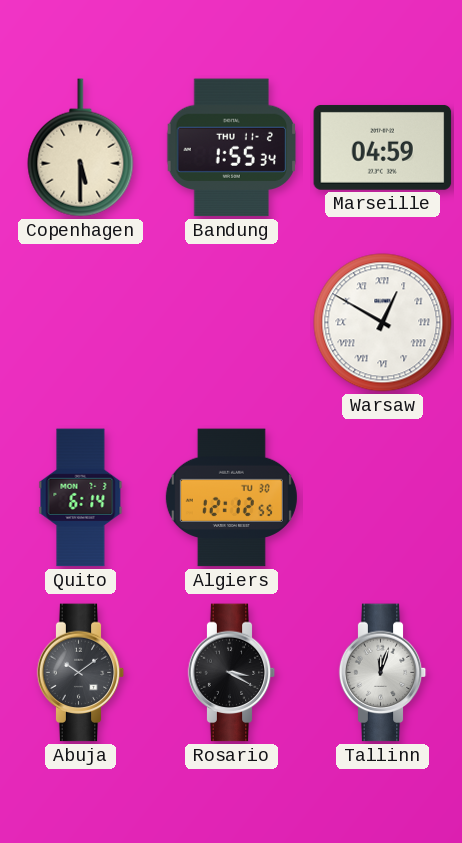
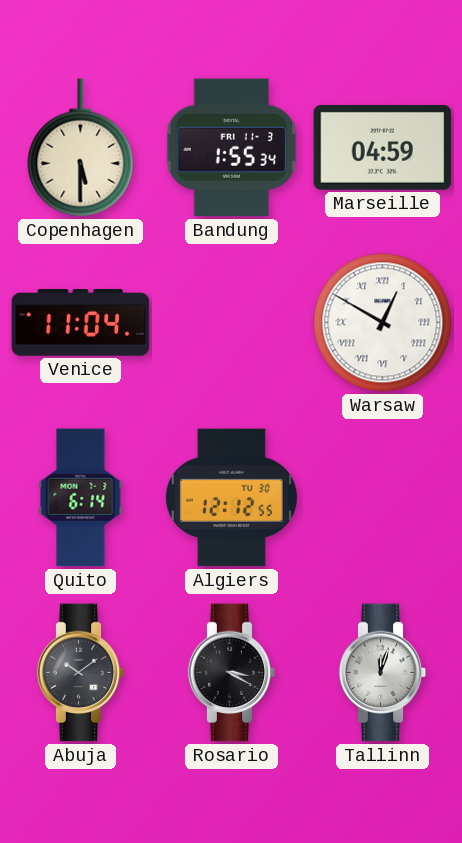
Bandung date: THU 11-2 -> FRI 11-3 (232, 148)
Venice: none -> 11:04 (81, 323)
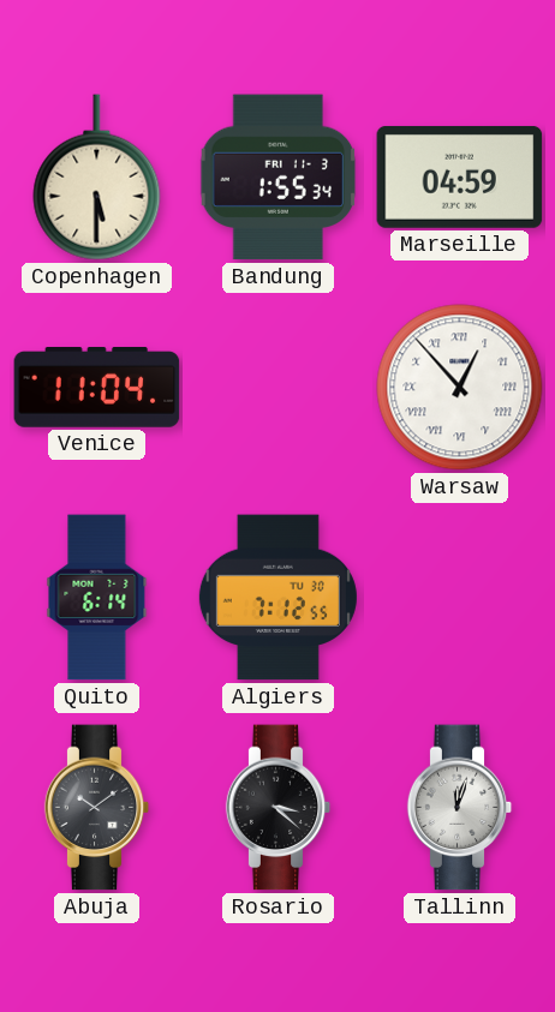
Warsaw: 12:50 -> 12:53 (460, 388)
Algiers: 12:12 -> 7:12 (277, 598)
Rosario: 3:20 -> 3:22 (279, 808)
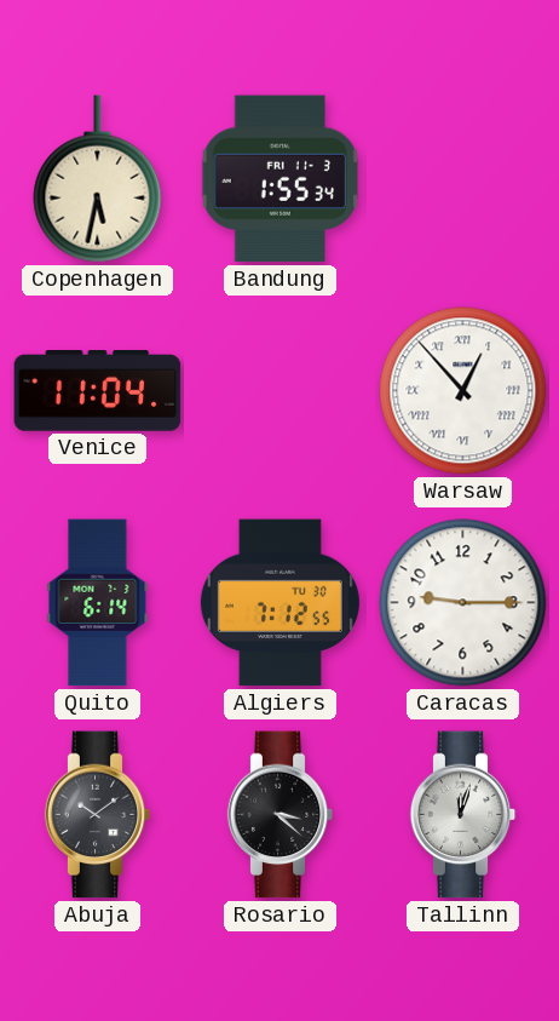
Copenhagen: 5:30 -> 5:32 (98, 179)
Marseille: 04:59 -> none (460, 176)
Caracas: none -> 9:15 (463, 603)
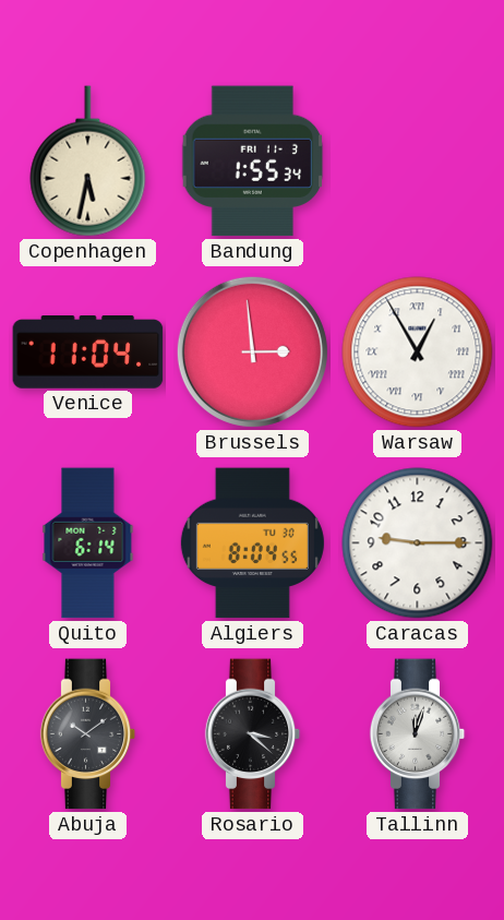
Brussels: none -> 2:59 (252, 351)
Warsaw: 12:53 -> 12:55 (418, 353)
Algiers: 7:12 -> 8:04 (252, 543)
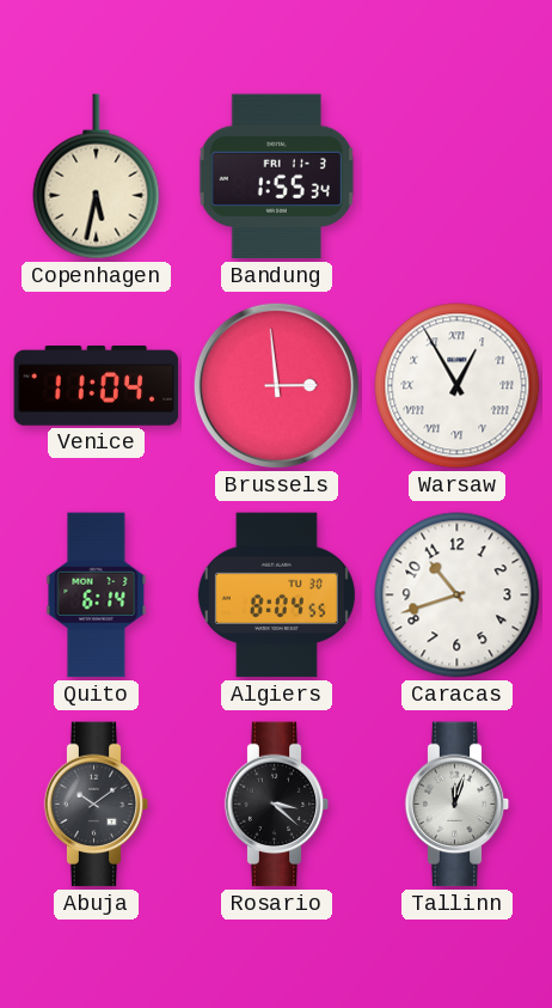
Caracas: 9:15 -> 10:42 (458, 595)
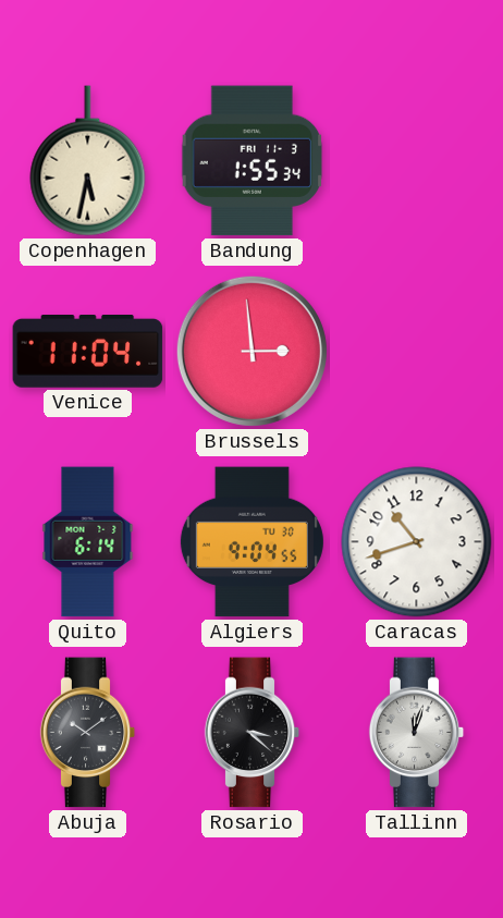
Warsaw: 12:55 -> none (458, 386)
Algiers: 8:04 -> 9:04 (251, 542)
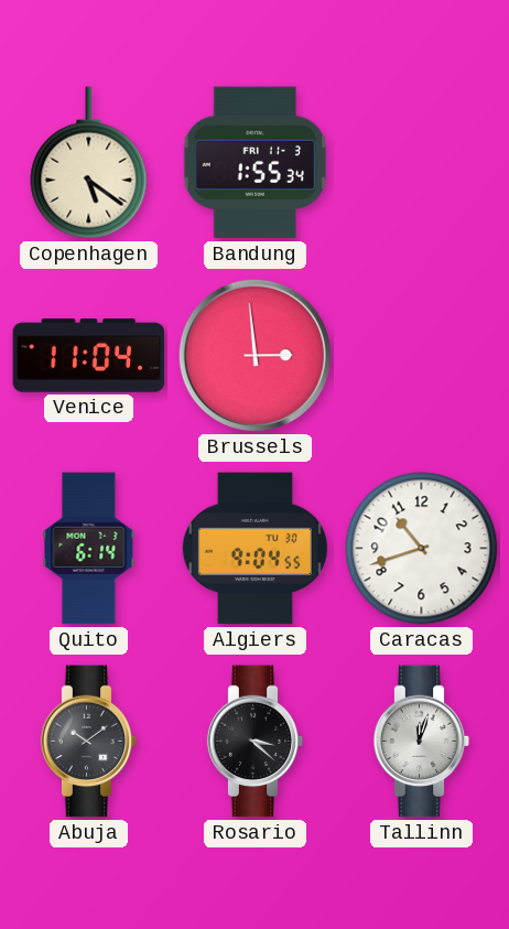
Copenhagen: 5:32 -> 5:21 (89, 163)
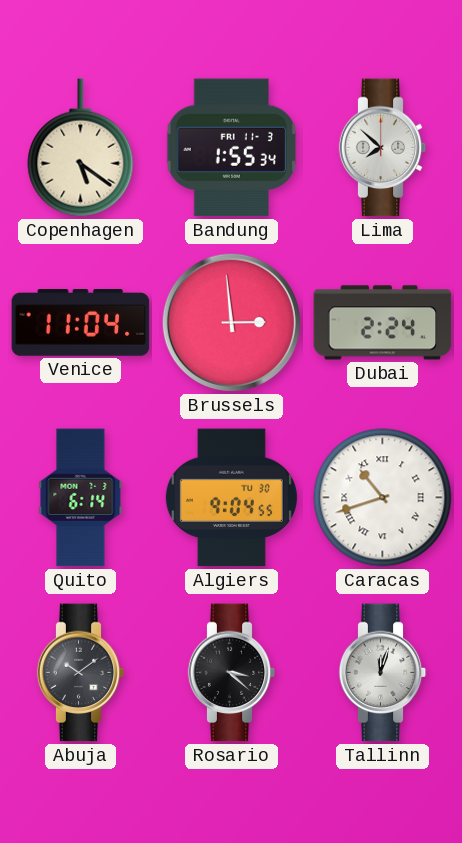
Lima: none -> 7:52 (383, 148)
Dubai: none -> 2:24 (383, 323)
Caracas numerals: Arabic -> Roman (383, 498)
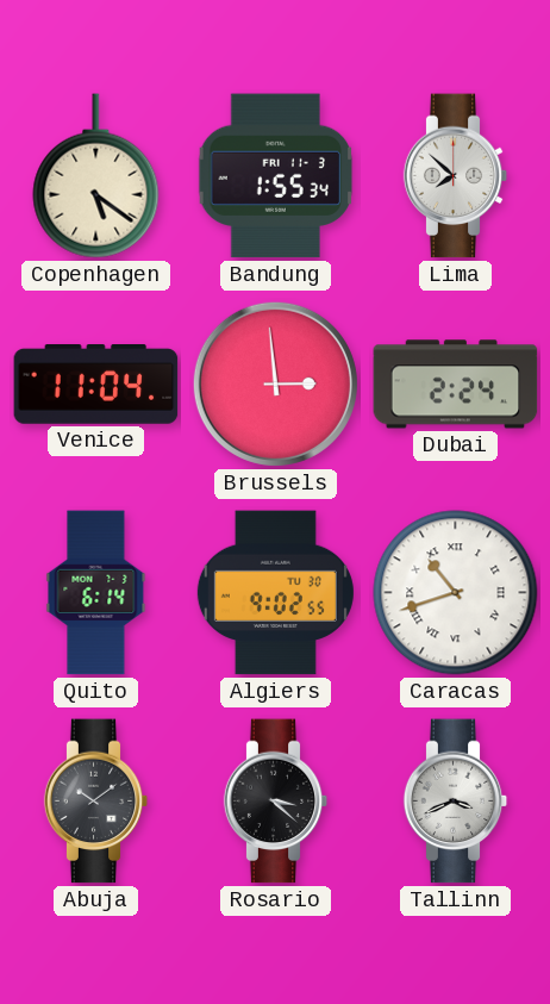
Algiers: 9:04 -> 9:02 (275, 593)
Tallinn: 12:03 -> 3:41 (456, 802)
